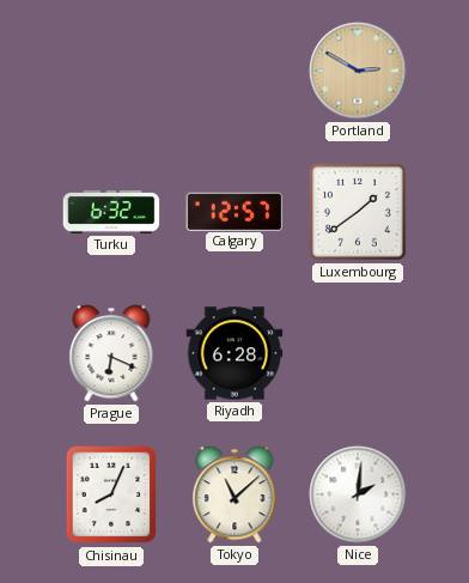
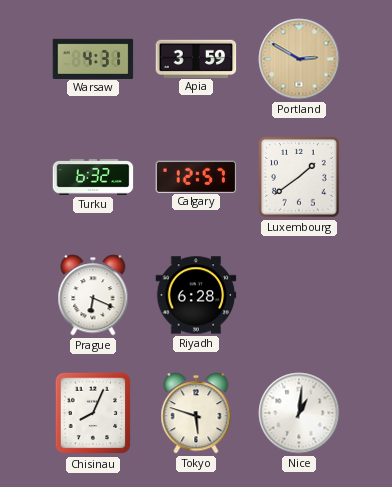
Warsaw: none -> 4:31 (93, 58)
Apia: none -> 3:59 (196, 58)
Tokyo: 11:08 -> 5:48 (196, 413)
Nice: 2:01 -> 1:01 (299, 413)
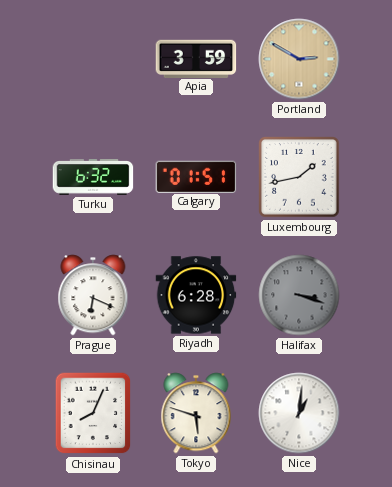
Warsaw: 4:31 -> none (93, 58)
Calgary: 12:57 -> 01:51 (196, 176)
Luxembourg: 1:39 -> 1:43 (300, 178)
Halifax: none -> 3:18 (299, 295)
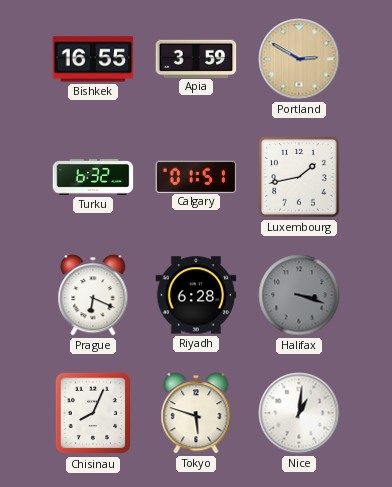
Bishkek: none -> 16:55 (93, 59)
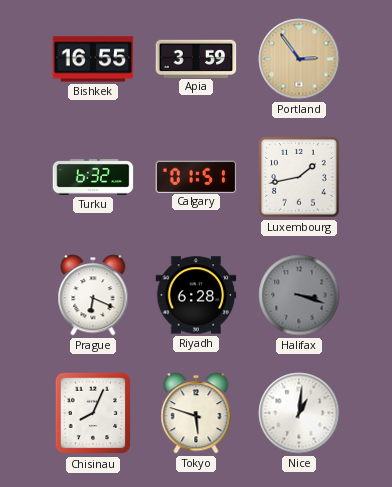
Portland: 2:50 -> 2:54 (299, 59)
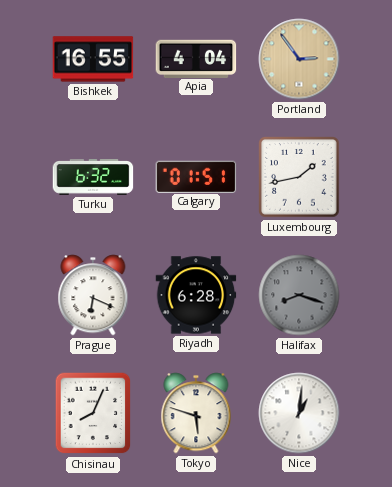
Apia: 3:59 -> 4:04 (196, 58)
Halifax: 3:18 -> 8:18 (299, 295)
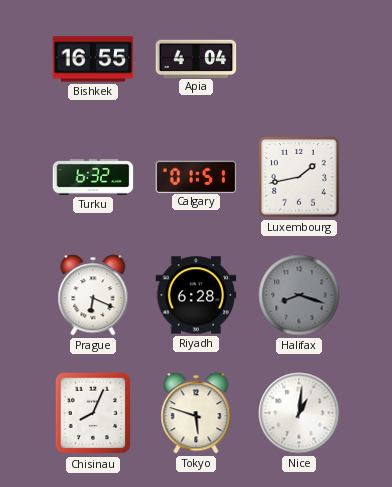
Portland: 2:54 -> none (299, 59)
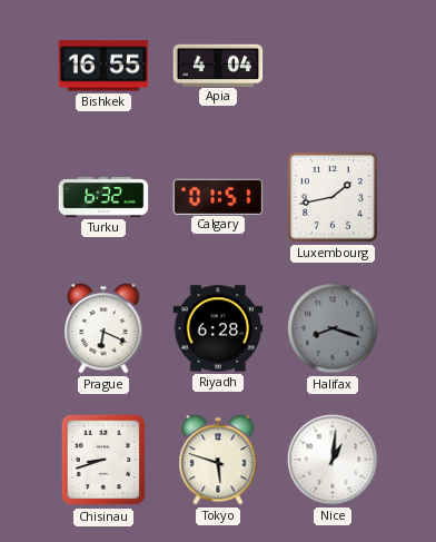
Chisinau: 8:04 -> 8:42 (103, 460)
